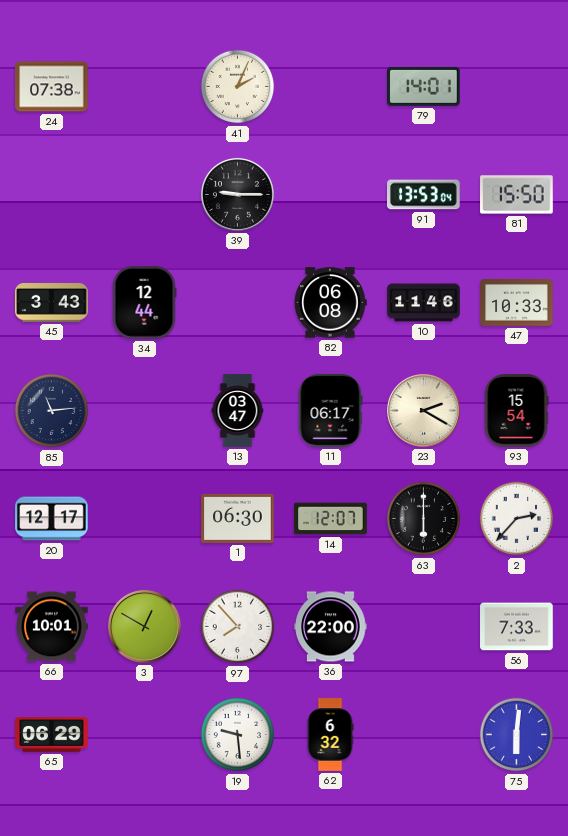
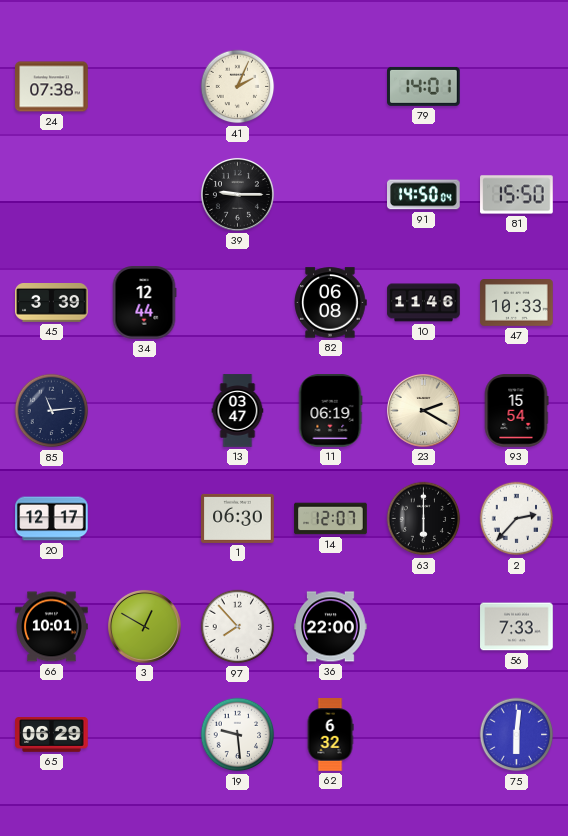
91: 13:53 -> 14:50 (424, 195)
45: 3:43 -> 3:39 (52, 303)
11: 06:17 -> 06:19 (330, 411)
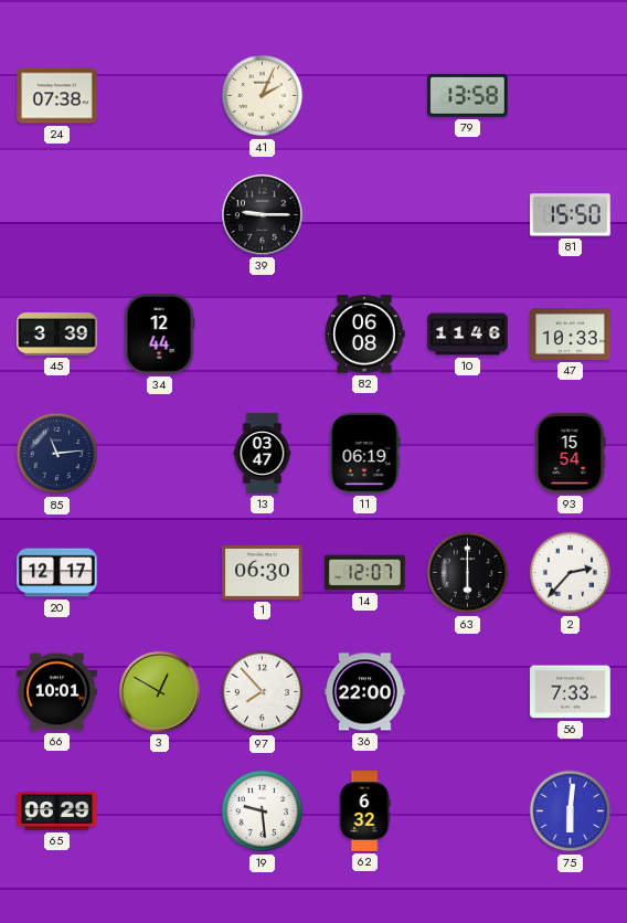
79: 14:01 -> 13:58 (468, 95)
91: 14:50 -> none (424, 195)
23: 2:20 -> none (423, 410)
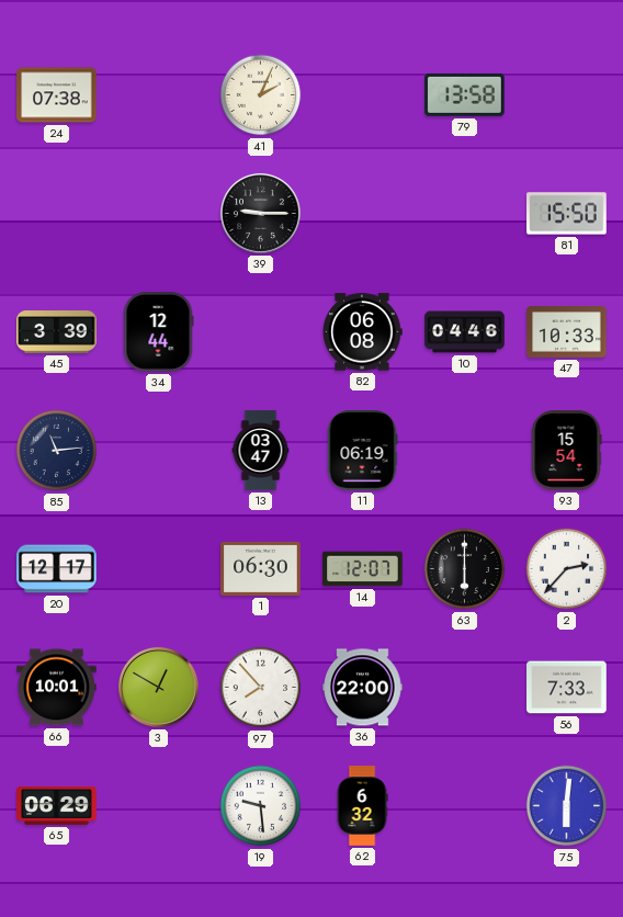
10: 11:46 -> 04:46 (465, 332)
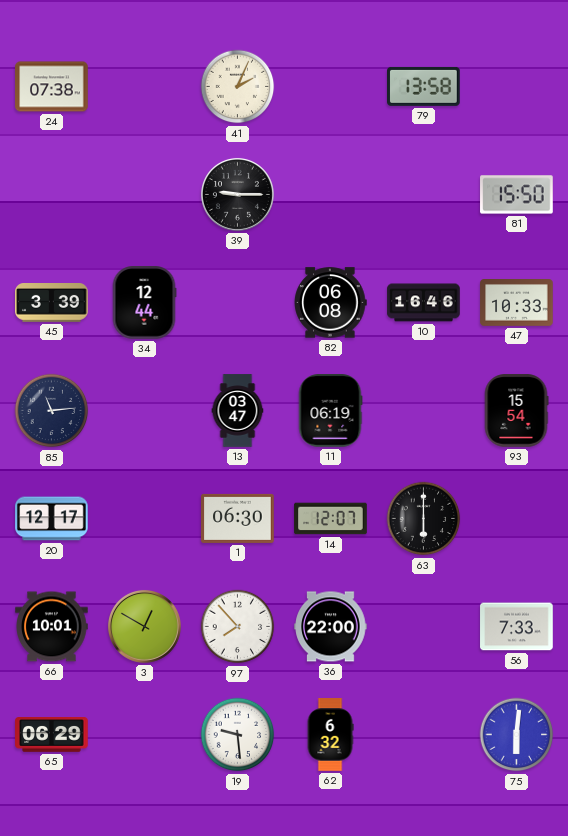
10: 04:46 -> 16:46 (424, 303)
2: 2:37 -> none (567, 569)
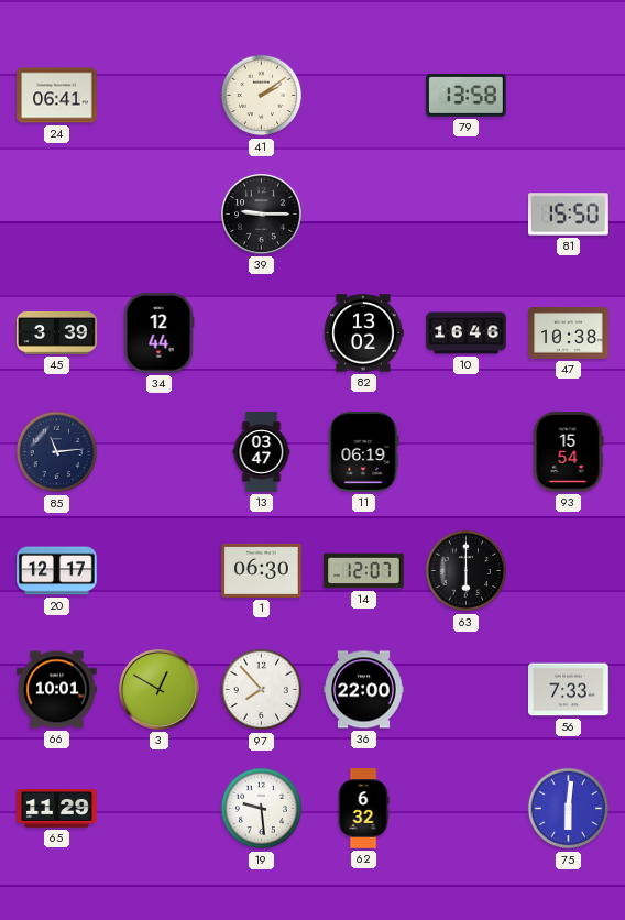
24: 07:38 -> 06:41 (57, 96)
41: 2:04 -> 2:09 (262, 96)
82: 06:08 -> 13:02 (363, 333)
47: 10:33 -> 10:38 (569, 333)
65: 06:29 -> 11:29 (57, 809)
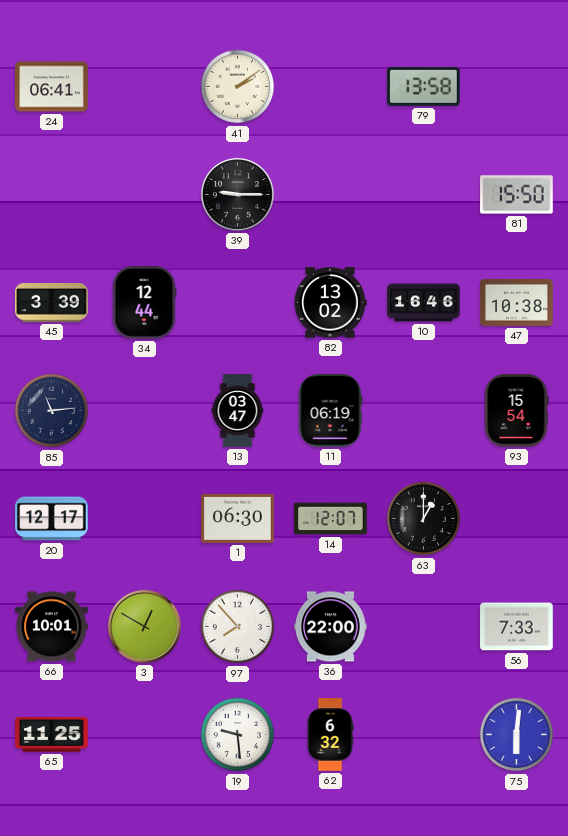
63: 6:00 -> 1:00 (424, 519)
65: 11:29 -> 11:25 (52, 735)
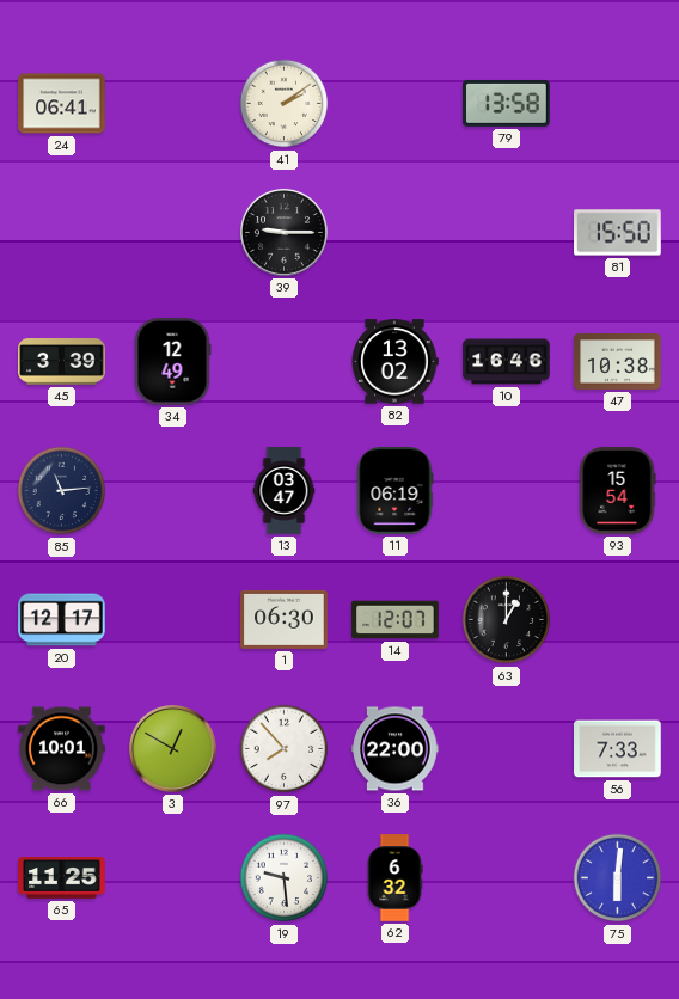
34: 12:44 -> 12:49 (172, 362)
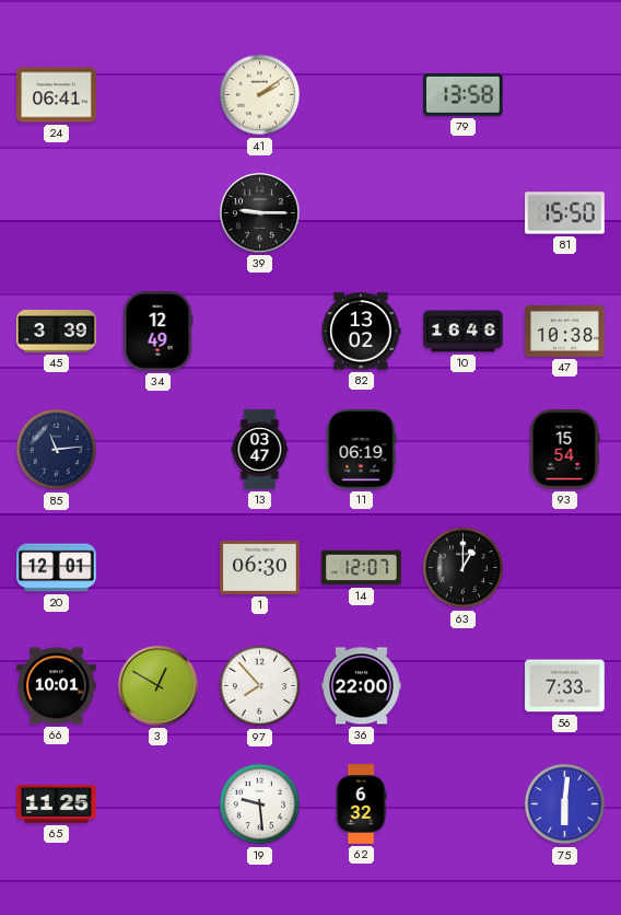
20: 12:17 -> 12:01 (57, 568)
